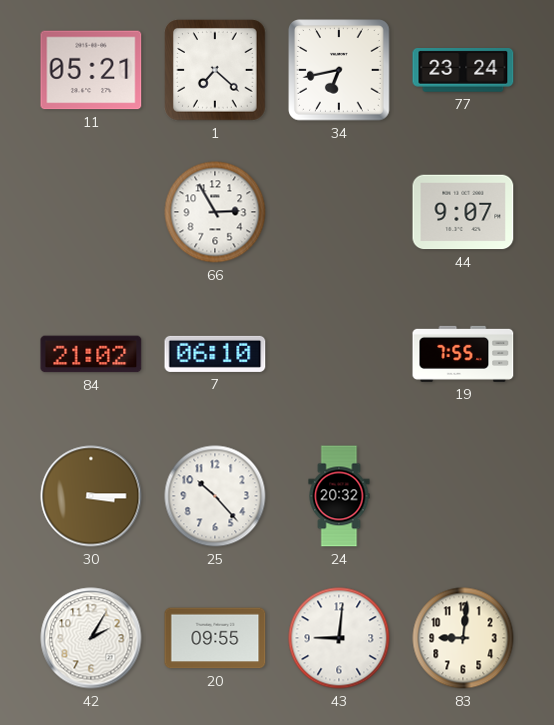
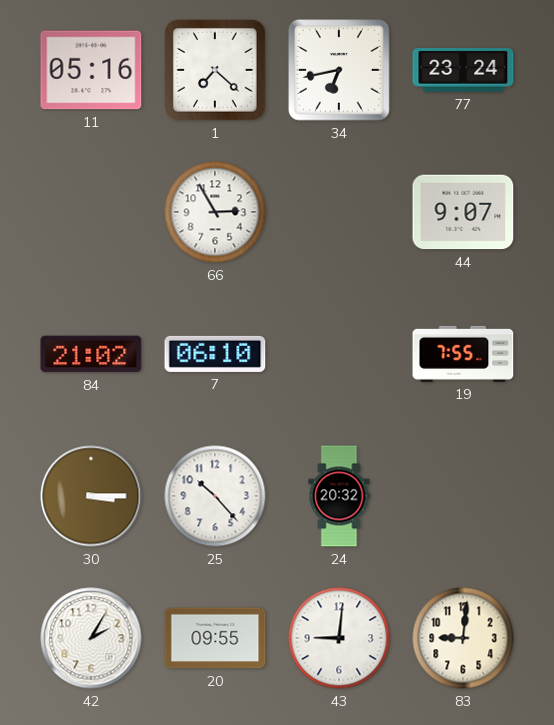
11: 05:21 -> 05:16 (91, 70)
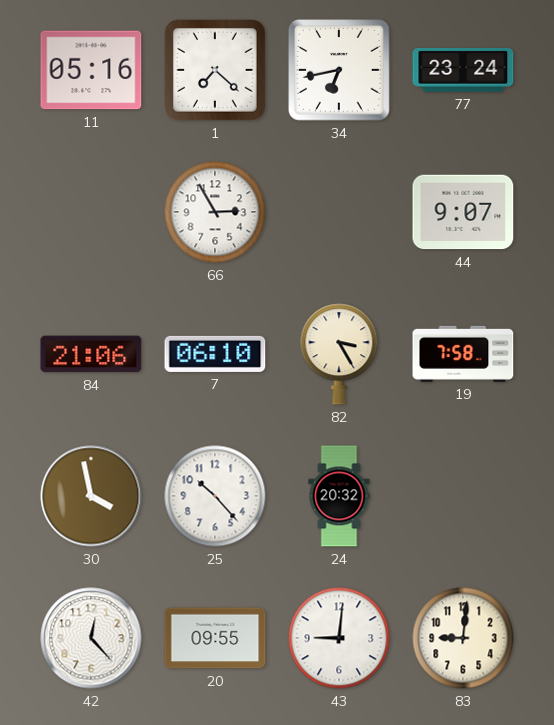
84: 21:02 -> 21:06 (91, 354)
82: none -> 3:25 (339, 354)
19: 7:55 -> 7:58 (463, 354)
30: 3:15 -> 3:58 (91, 496)
42: 2:05 -> 12:23 (91, 638)
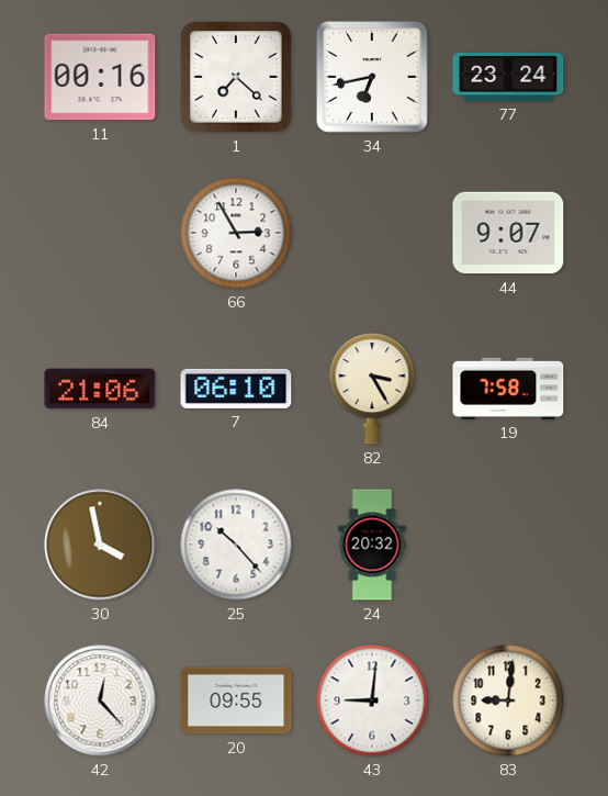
11: 05:16 -> 00:16 (100, 77)
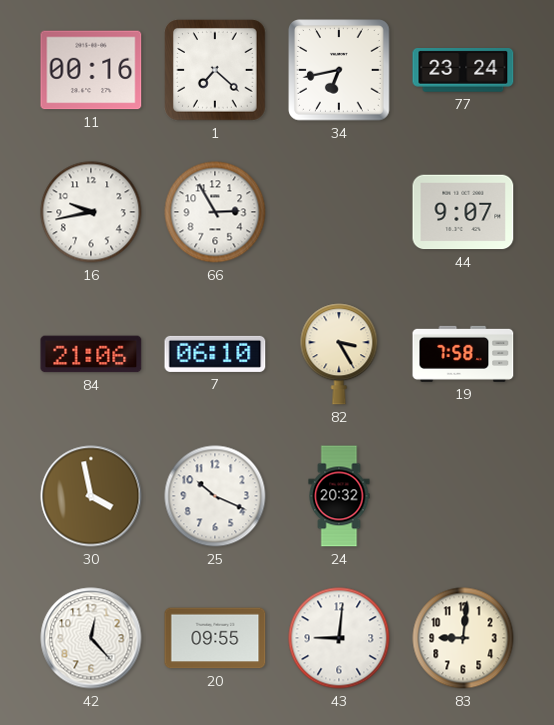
16: none -> 9:43 (91, 212)
25: 10:23 -> 10:19 (215, 496)
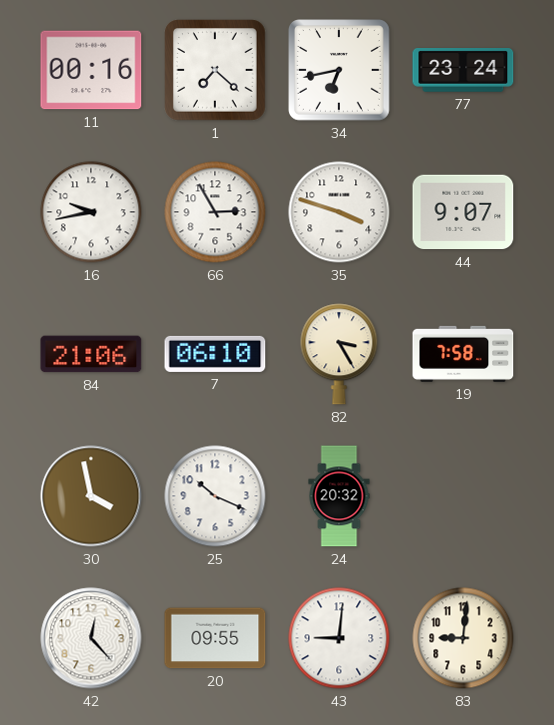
35: none -> 3:48 (339, 212)
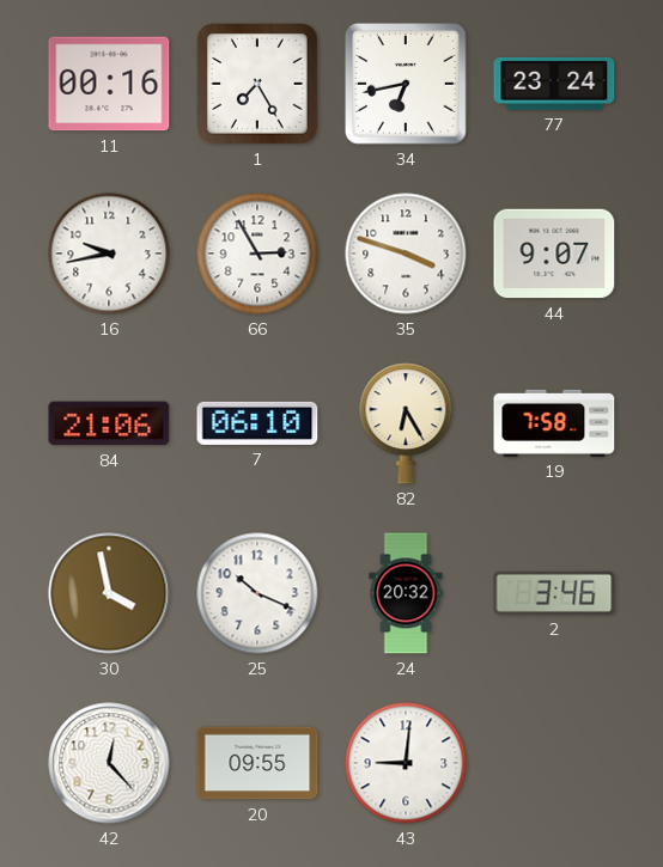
1: 7:22 -> 7:25 (257, 84)
82: 3:25 -> 6:25 (406, 423)
2: none -> 3:46 (554, 593)
83: 9:01 -> none (463, 638)
